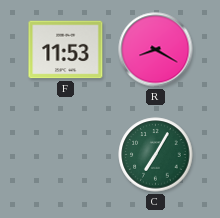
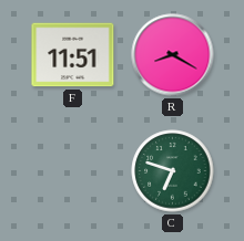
F: 11:53 -> 11:51 (73, 55)
C: 7:05 -> 6:48 (173, 171)
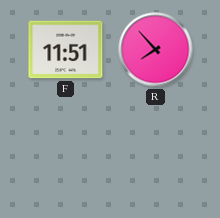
R: 8:20 -> 7:53 (156, 50)
C: 6:48 -> none (173, 171)
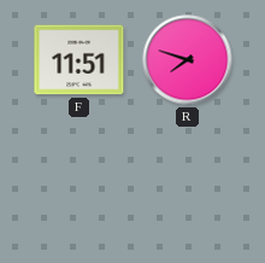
R: 7:53 -> 7:48 (188, 60)
